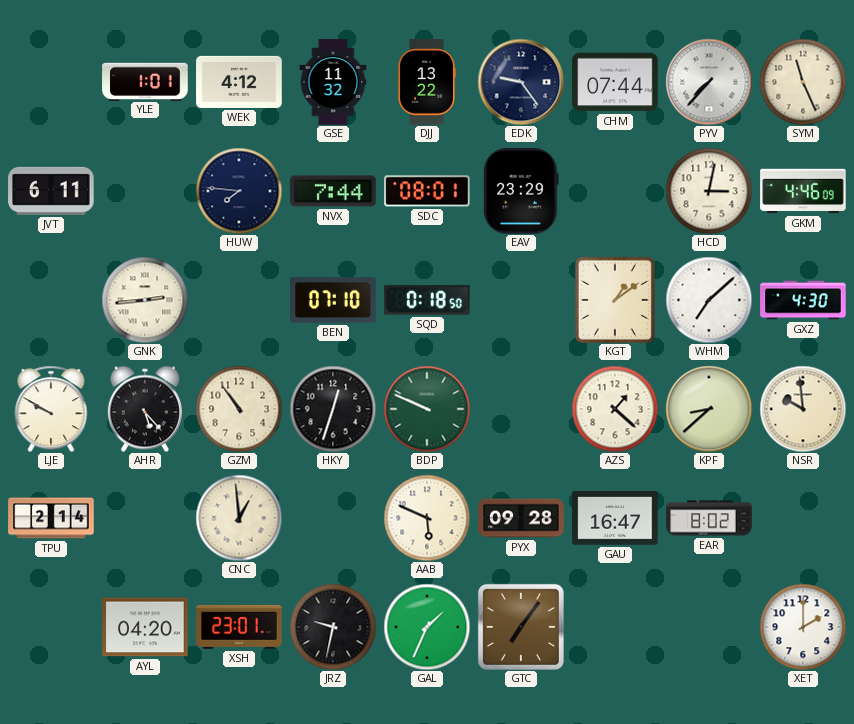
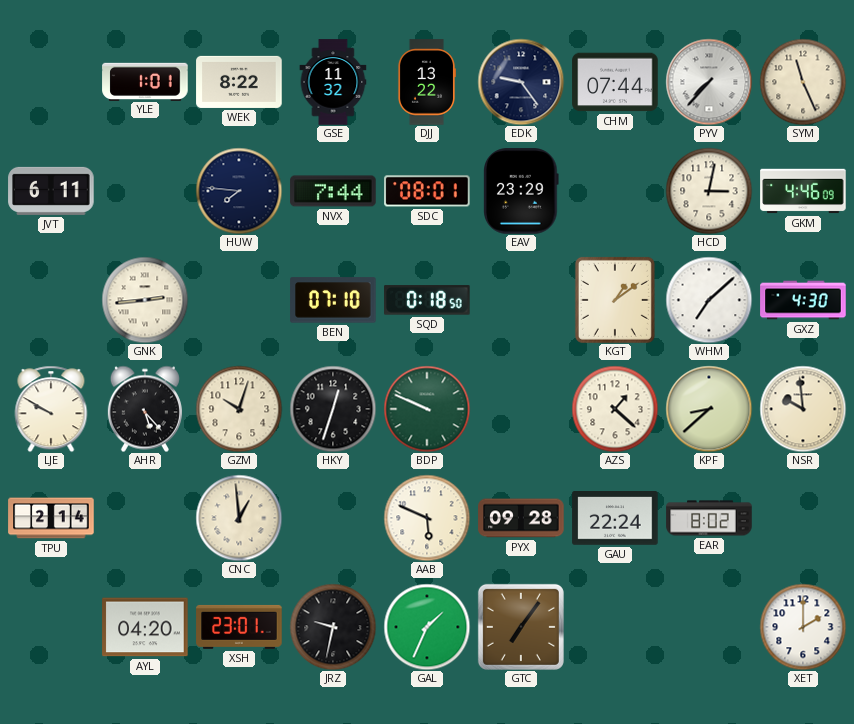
WEK: 4:12 -> 8:22 (239, 82)
GZM: 10:54 -> 10:03 (239, 409)
GAU: 16:47 -> 22:24 (615, 518)
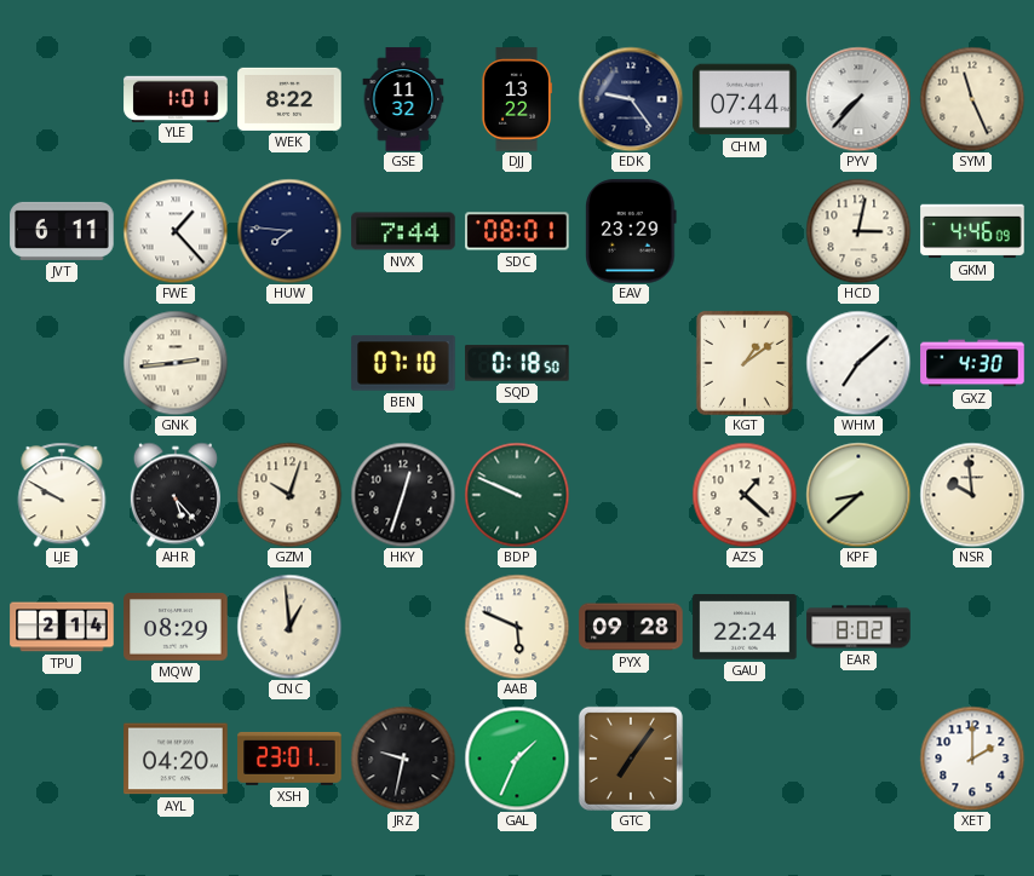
FWE: none -> 1:23 (176, 231)
MQW: none -> 08:29 (176, 627)
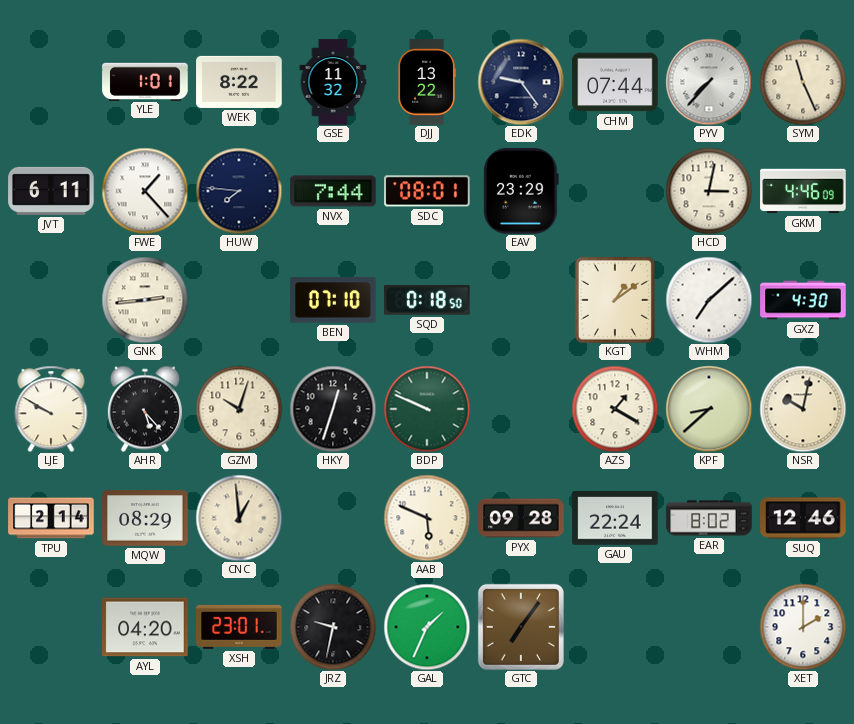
AZS: 1:22 -> 1:20 (615, 409)
NSR: 9:59 -> 10:02 (803, 409)
SUQ: none -> 12:46 (803, 518)
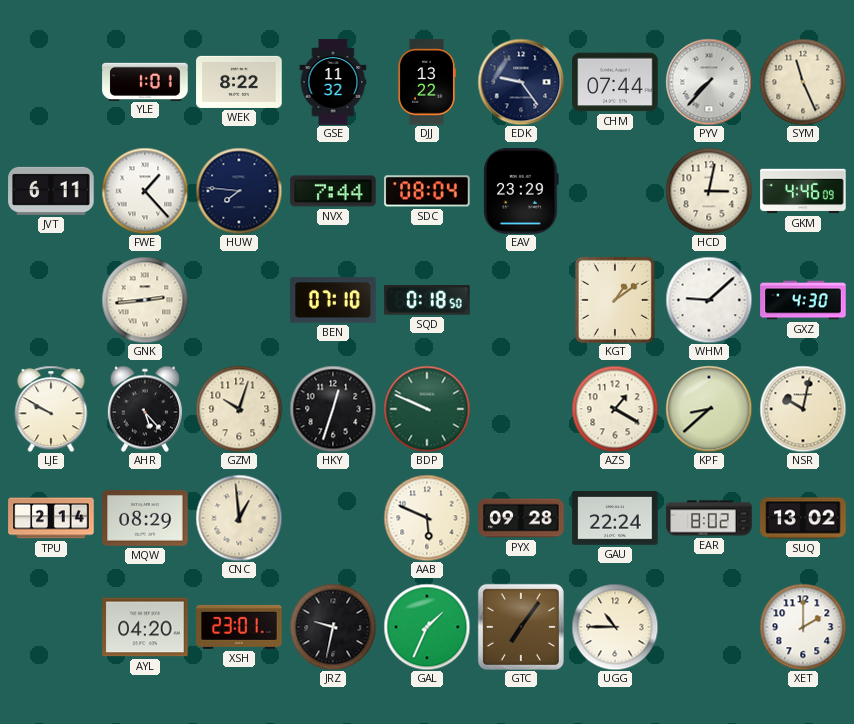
SDC: 08:01 -> 08:04 (427, 191)
WHM: 7:08 -> 9:08 (709, 300)
SUQ: 12:46 -> 13:02 (803, 518)
UGG: none -> 10:45 (615, 627)
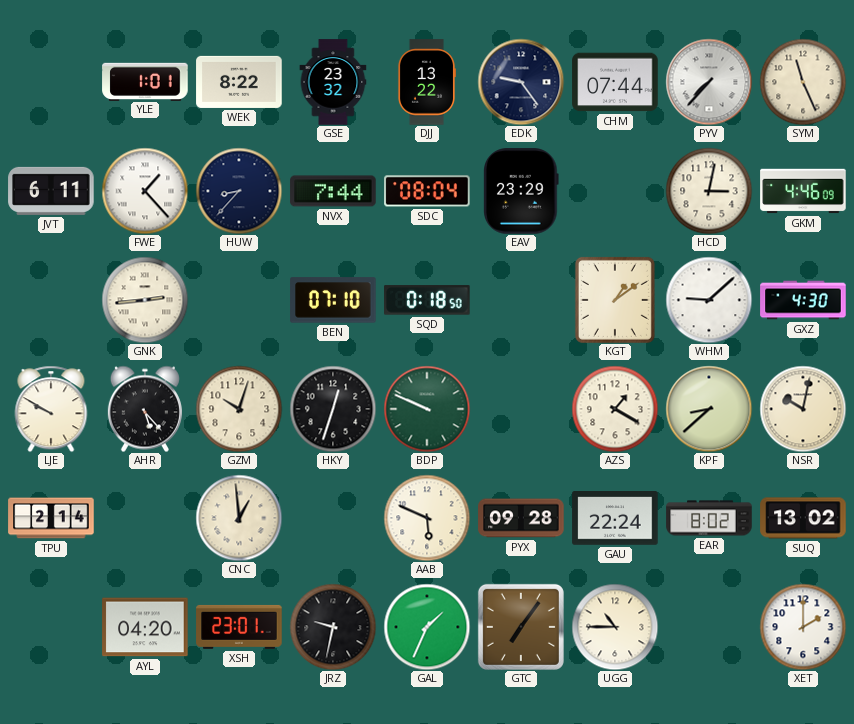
GSE: 11:32 -> 23:32 (333, 82)
HUW: 7:46 -> 8:37 (239, 191)
MQW: 08:29 -> none (145, 518)
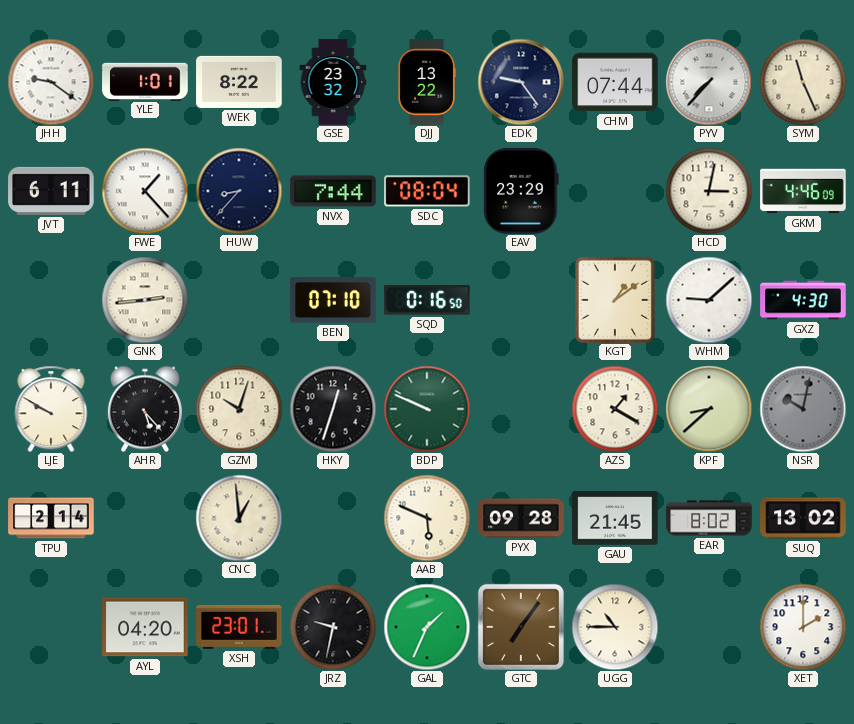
JHH: none -> 9:21 (51, 82)
SQD: 0:18 -> 0:16 (427, 300)
NSR dial: cream -> grey (803, 409)
GAU: 22:24 -> 21:45 (615, 518)
